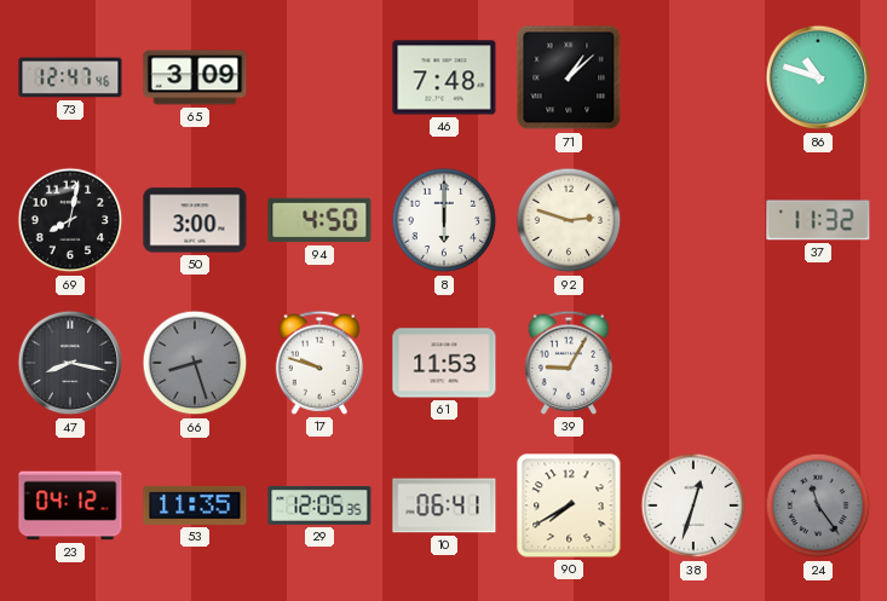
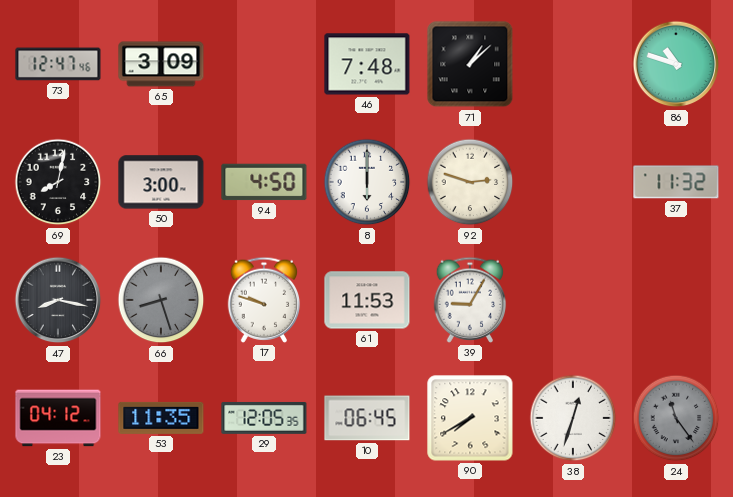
10: 06:41 -> 06:45 (367, 418)
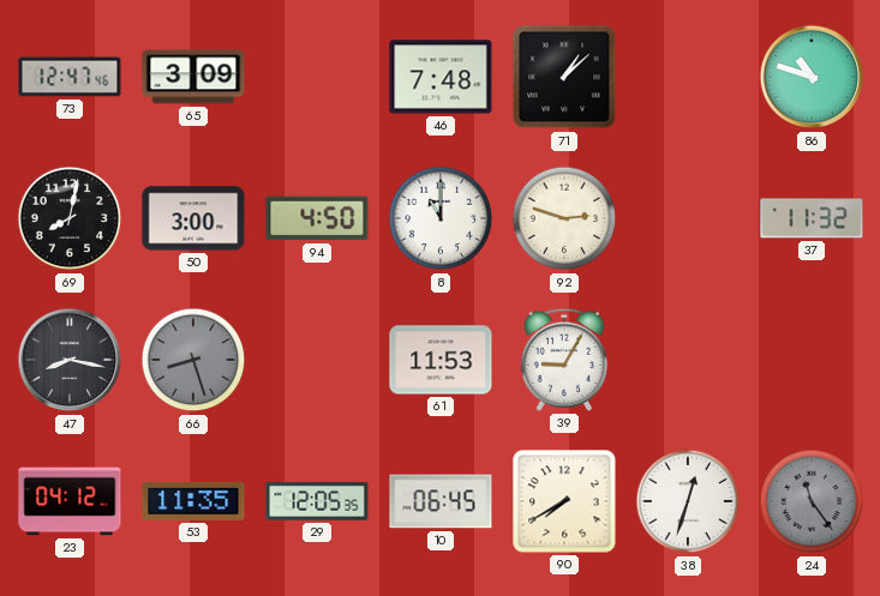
8: 6:00 -> 11:00 (441, 218)
17: 9:48 -> none (264, 300)
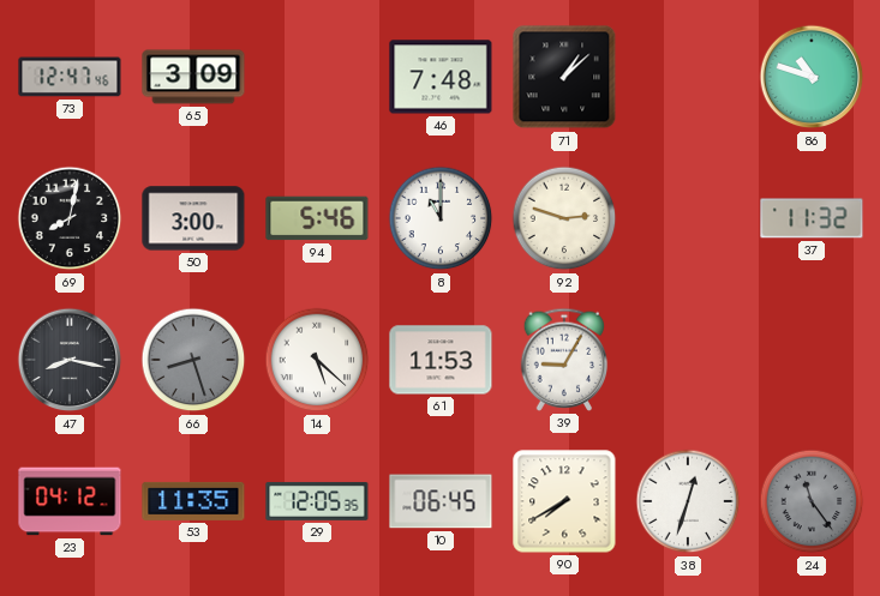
94: 4:50 -> 5:46 (317, 218)
14: none -> 5:22 (317, 360)
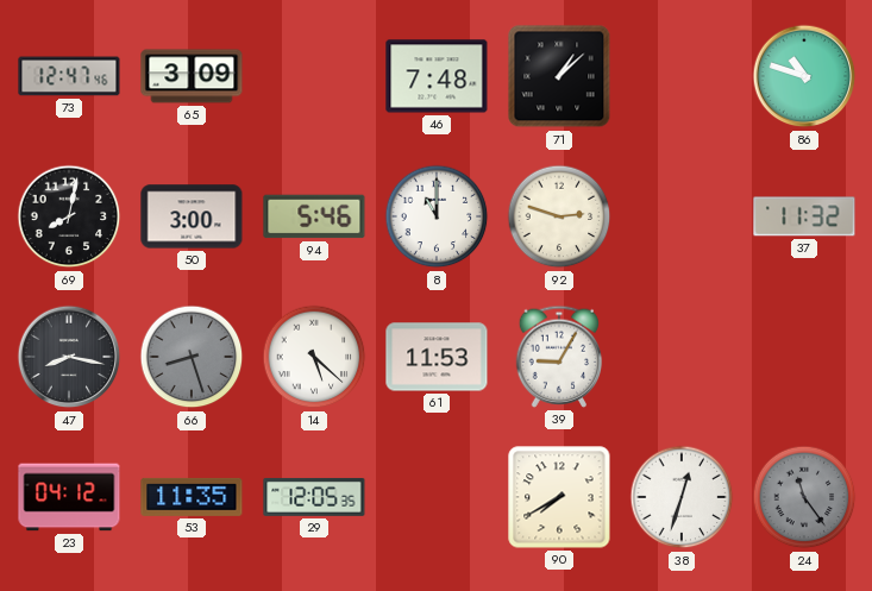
10: 06:45 -> none (441, 501)
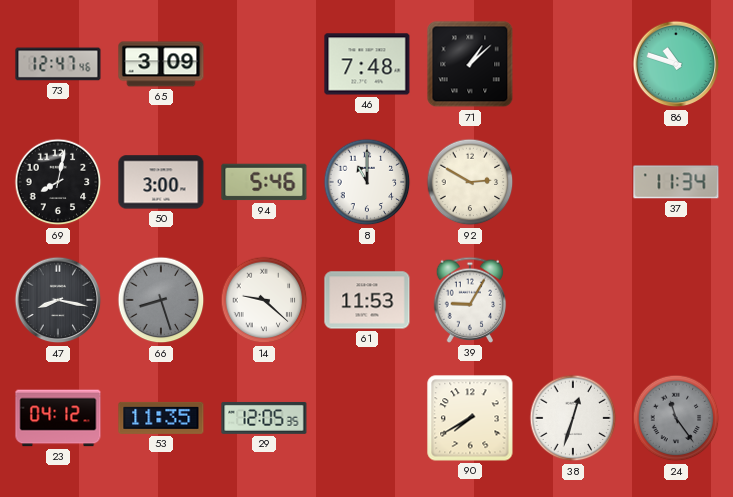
92: 2:48 -> 2:50 (470, 182)
37: 11:32 -> 11:34 (676, 182)
14: 5:22 -> 9:22 (264, 300)
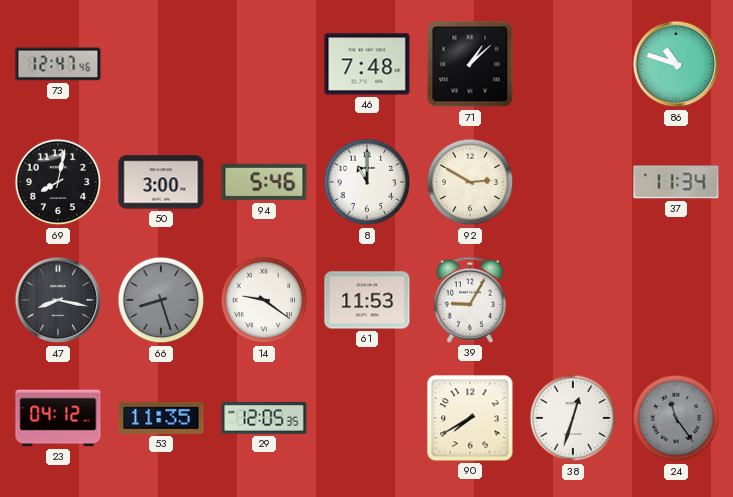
65: 3:09 -> none (161, 64)
14: 9:22 -> 9:21 (264, 300)
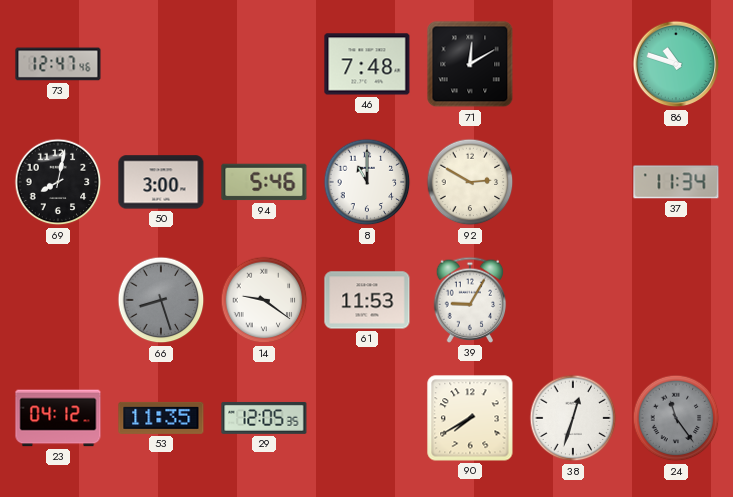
71: 1:08 -> 12:10 (470, 64)
47: 8:17 -> none (58, 300)
